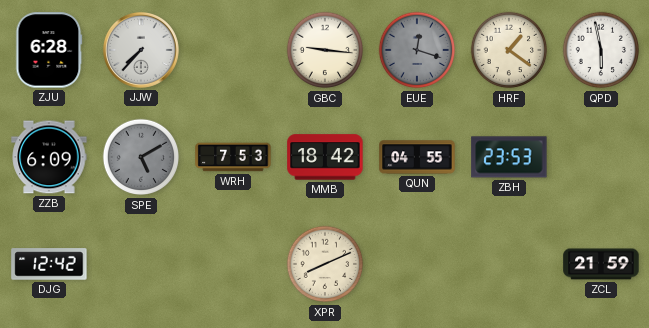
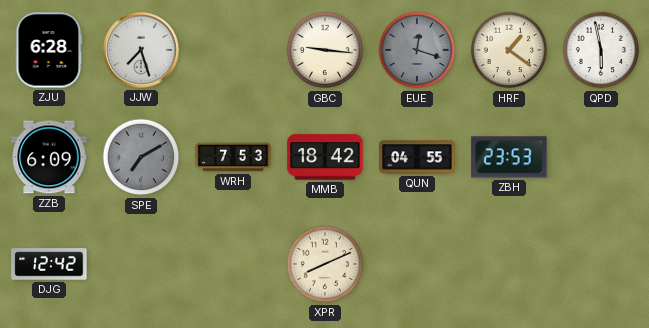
JJW: 7:37 -> 7:27 (141, 50)
SPE: 5:10 -> 7:10 (141, 157)
ZCL: 21:59 -> none (601, 264)
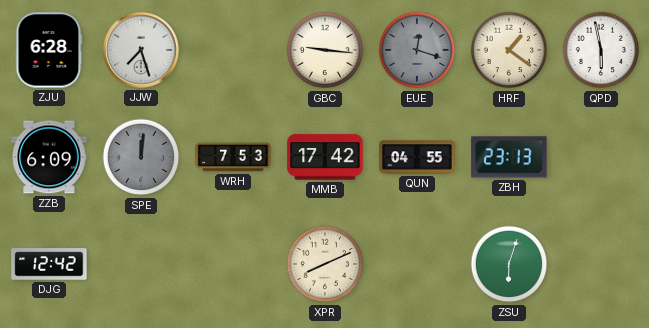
SPE: 7:10 -> 12:01 (141, 157)
MMB: 18:42 -> 17:42 (325, 157)
ZBH: 23:53 -> 23:13 (509, 157)
ZSU: none -> 6:03 (509, 264)
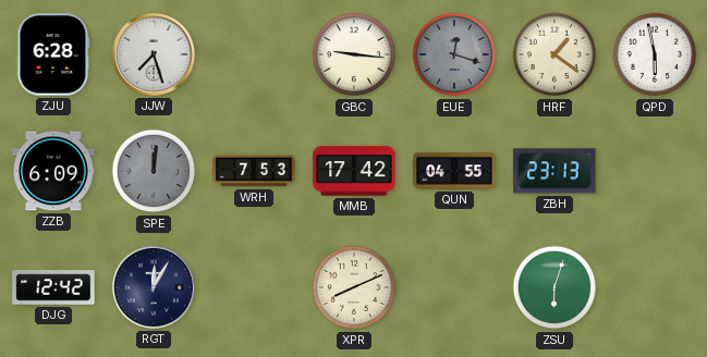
RGT: none -> 12:05 (154, 287)
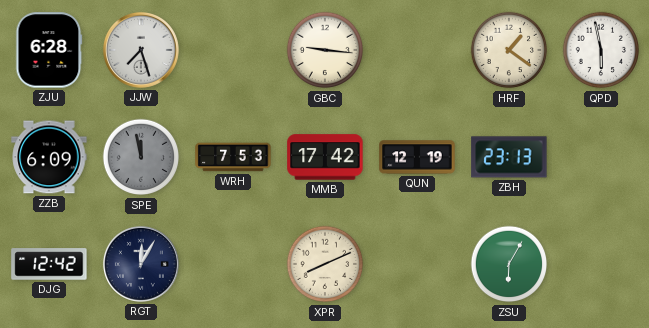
EUE: 12:18 -> none (454, 54)
SPE: 12:01 -> 11:58 (141, 157)
QUN: 04:55 -> 12:19 (417, 157)
ZSU: 6:03 -> 6:05 (509, 264)
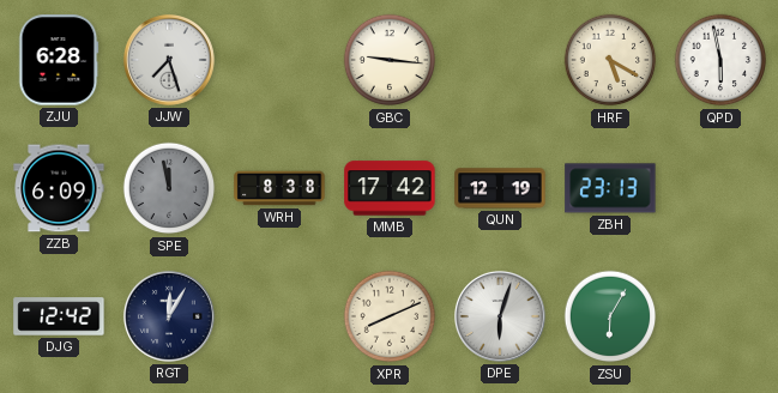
HRF: 1:21 -> 5:20 (610, 60)
WRH: 7:53 -> 8:38 (279, 188)
DPE: none -> 6:03 (500, 316)
